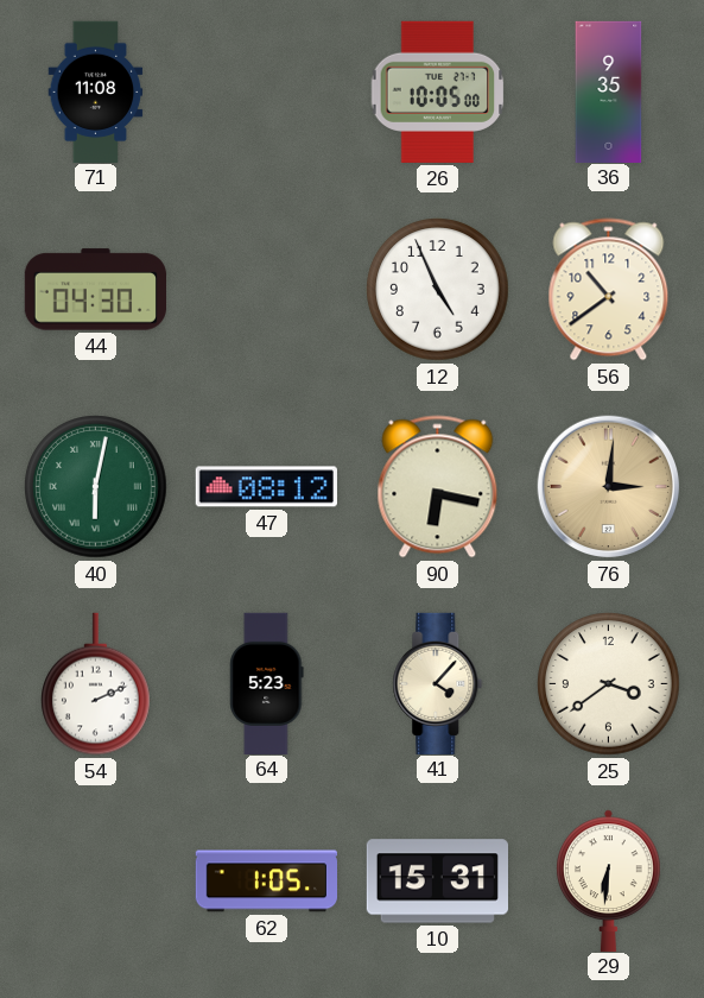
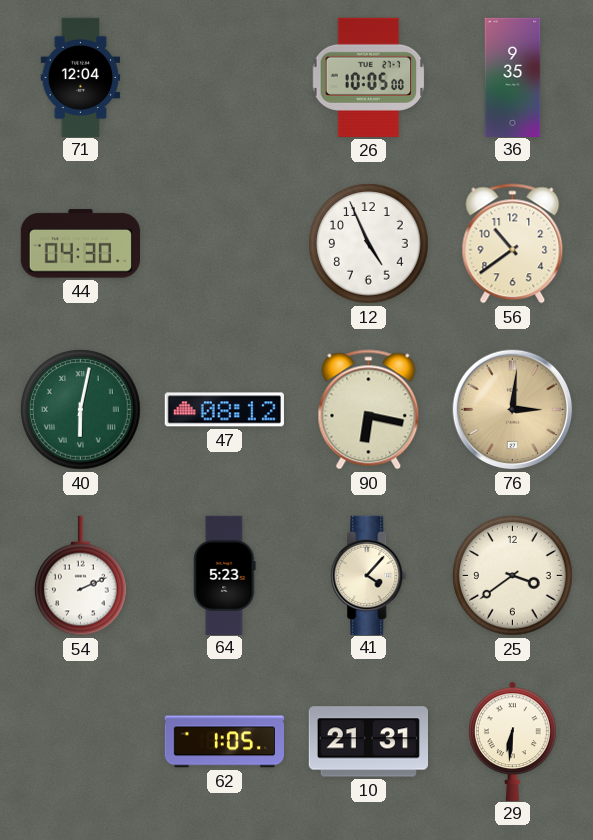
71: 11:08 -> 12:04 (81, 77)
10: 15:31 -> 21:31 (368, 742)
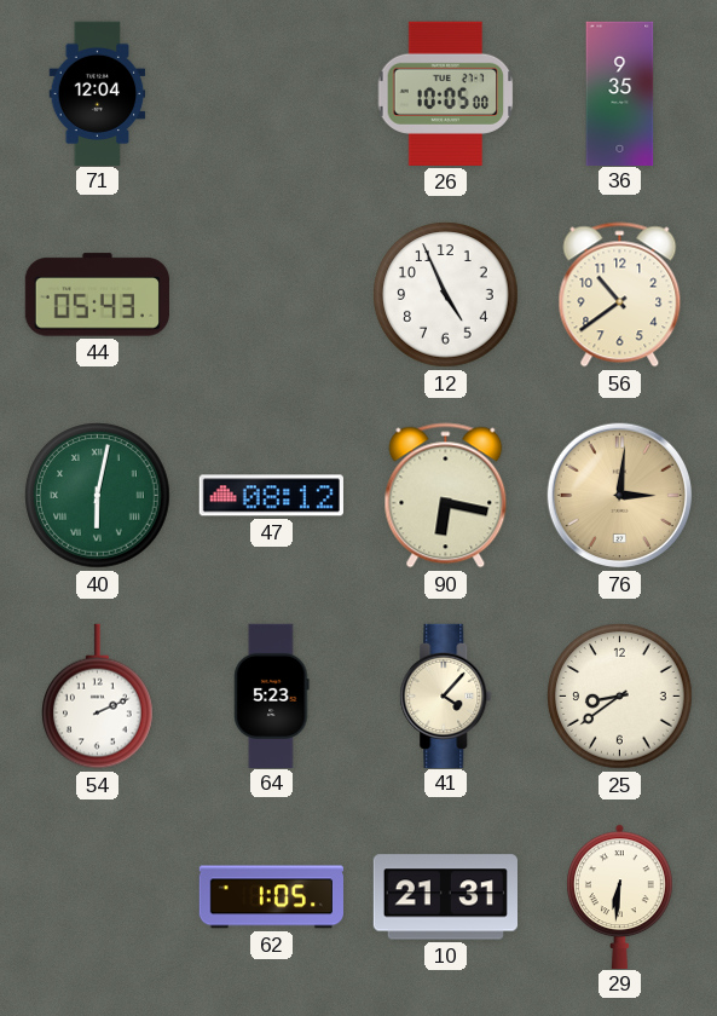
44: 04:30 -> 05:43 (97, 295)
25: 3:39 -> 8:39 (620, 697)
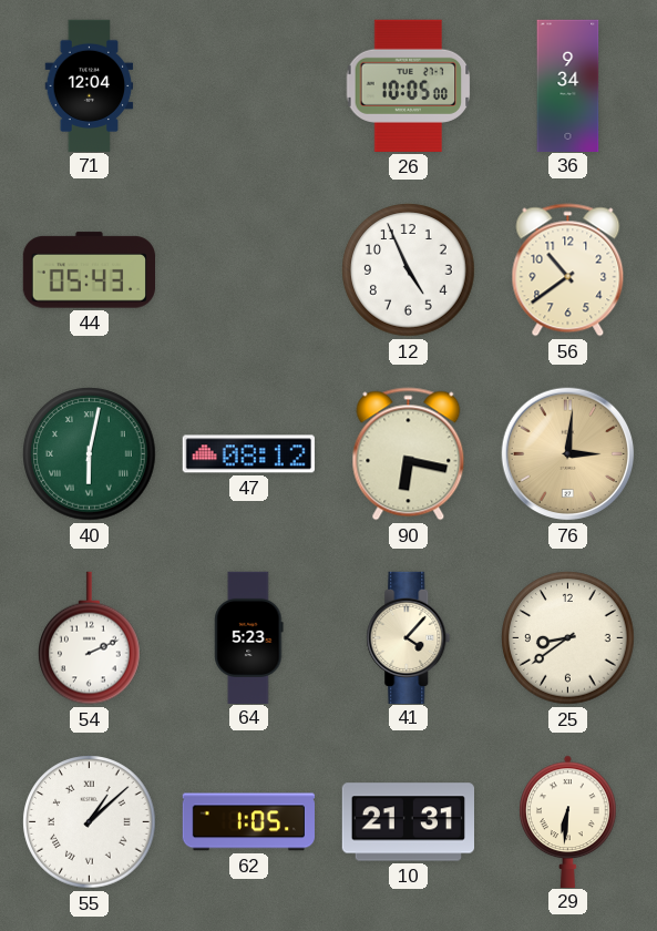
36: 9:35 -> 9:34 (568, 85)
55: none -> 1:08 (90, 822)
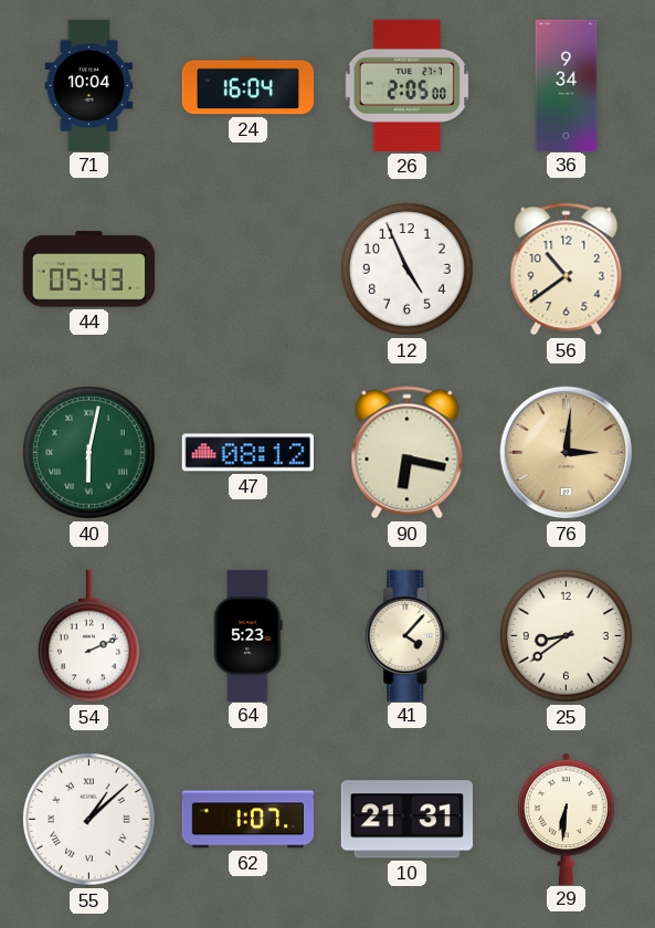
71: 12:04 -> 10:04 (89, 85)
24: none -> 16:04 (247, 86)
26: 10:05 -> 2:05 (408, 85)
62: 1:05 -> 1:07 (247, 820)
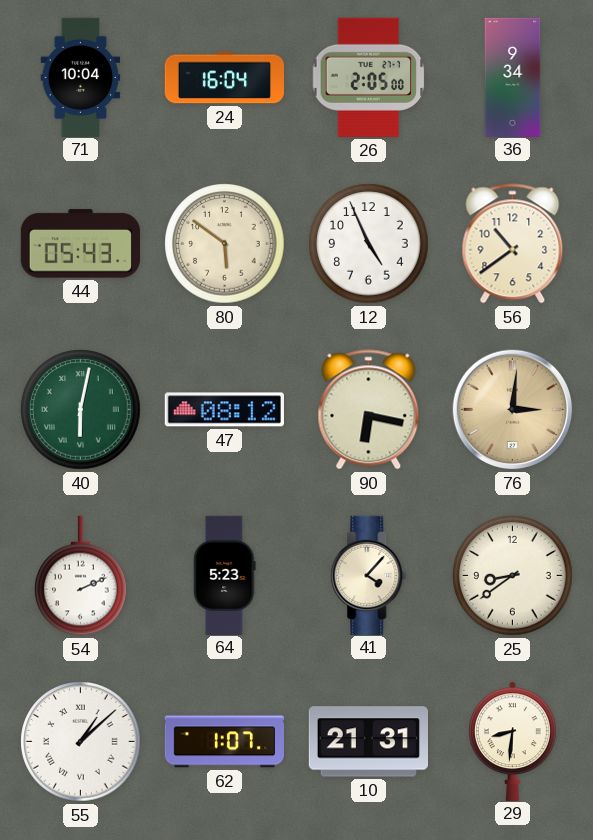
80: none -> 5:51 (225, 244)
29: 6:31 -> 8:31 (513, 741)
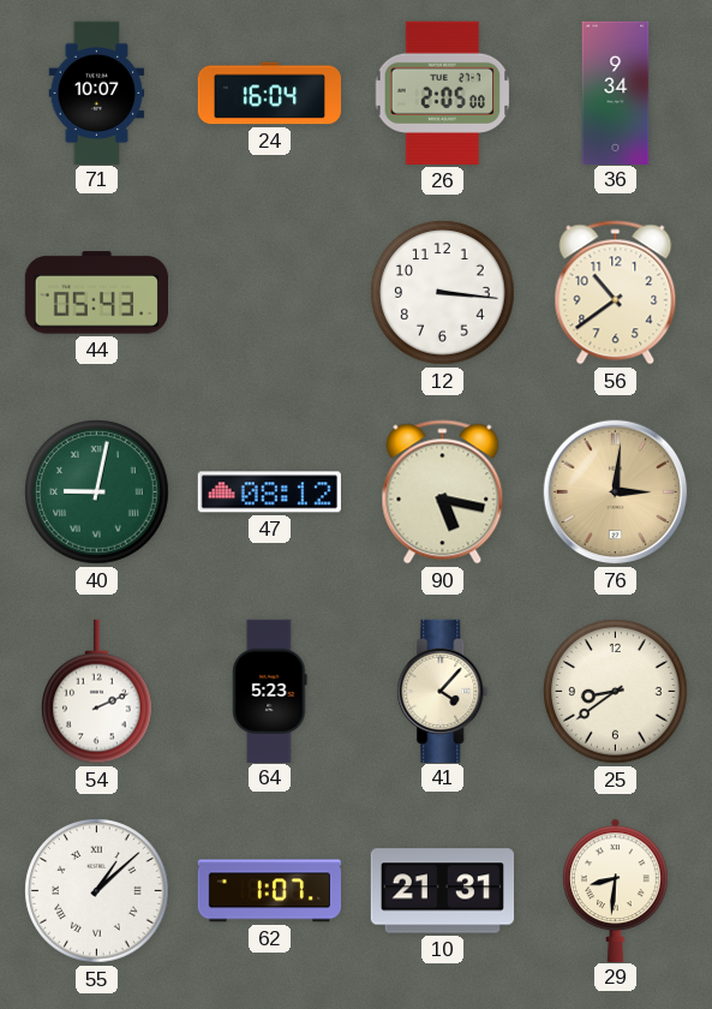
71: 10:04 -> 10:07 (97, 92)
80: 5:51 -> none (225, 244)
12: 4:56 -> 3:16 (443, 293)
40: 6:02 -> 9:02 (97, 492)
90: 6:17 -> 5:17 (443, 492)
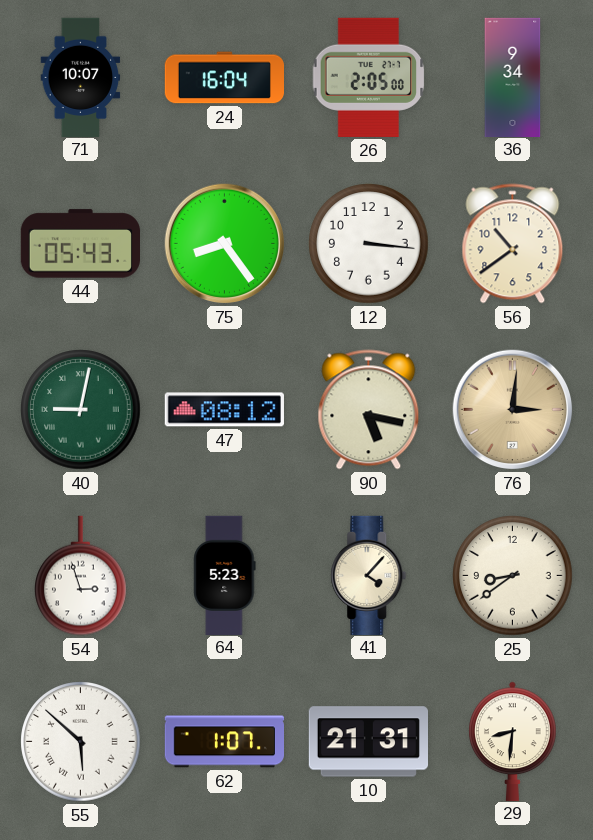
75: none -> 8:24 (225, 244)
54: 2:11 -> 2:57 (81, 576)
55: 1:08 -> 5:52 (81, 742)
